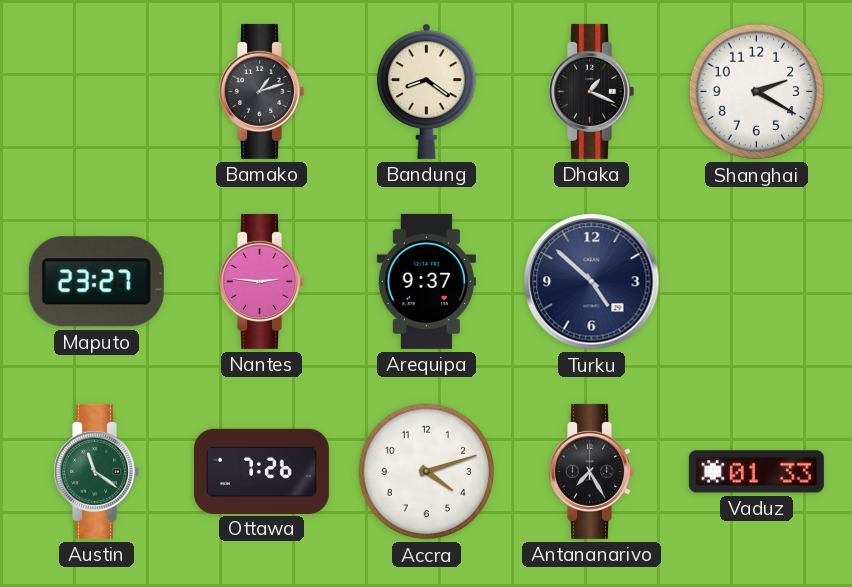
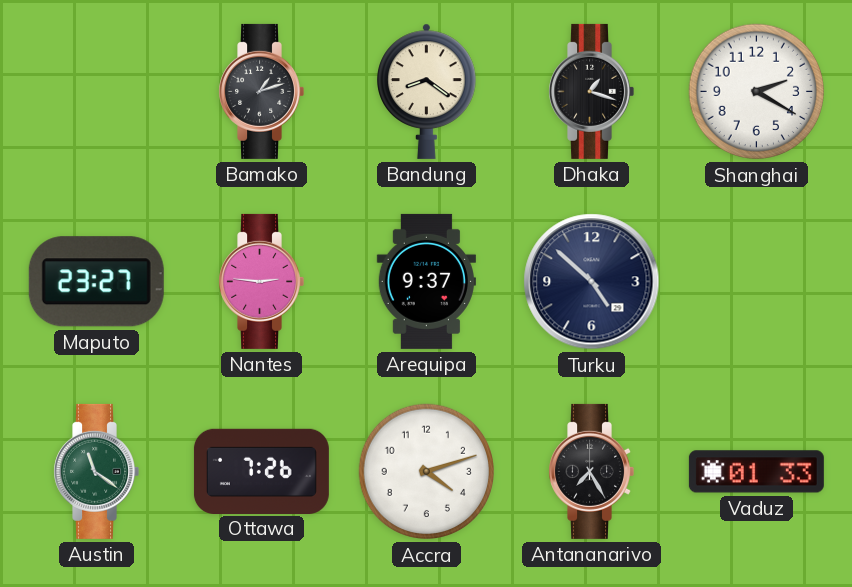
Dhaka: 1:19 -> 1:18 (591, 91)
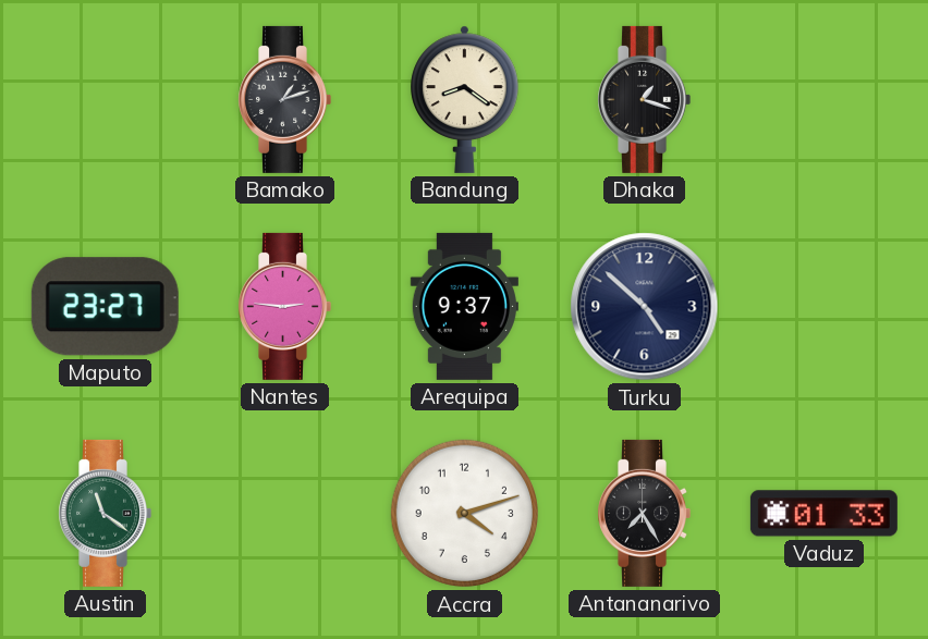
Shanghai: 2:20 -> none (757, 92)
Ottawa: 7:26 -> none (261, 471)
